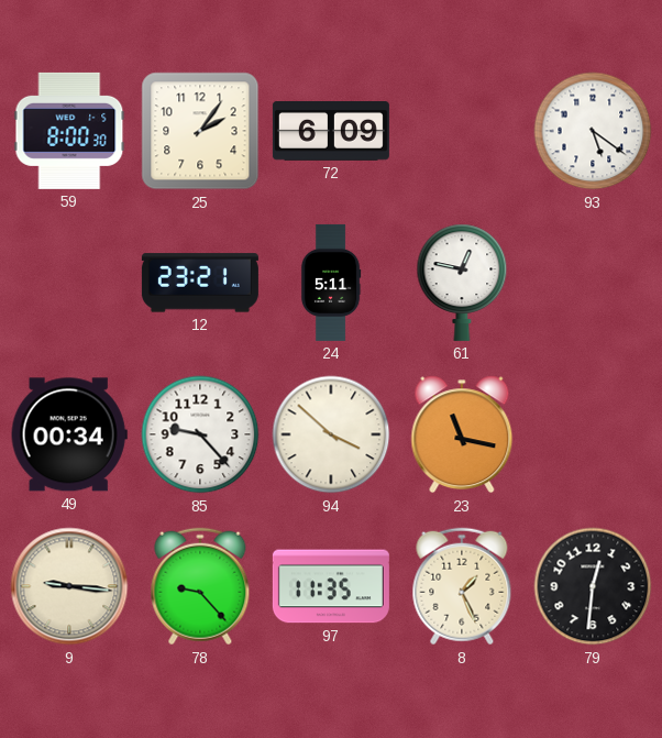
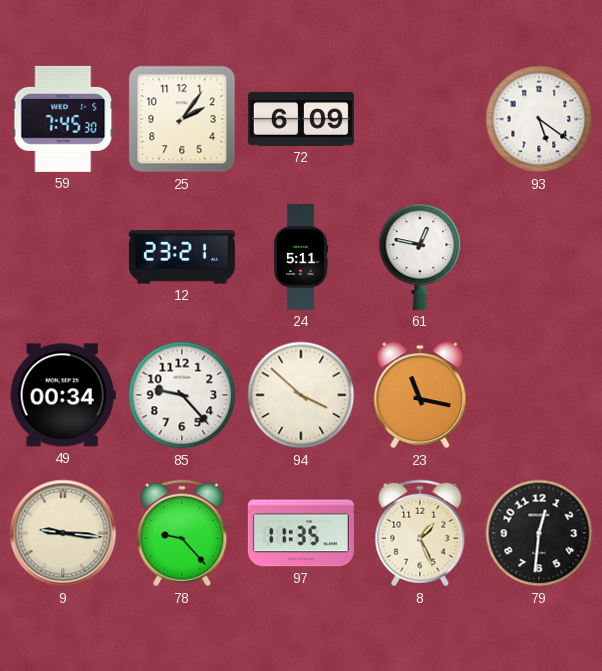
59: 8:00 -> 7:45 (63, 119)
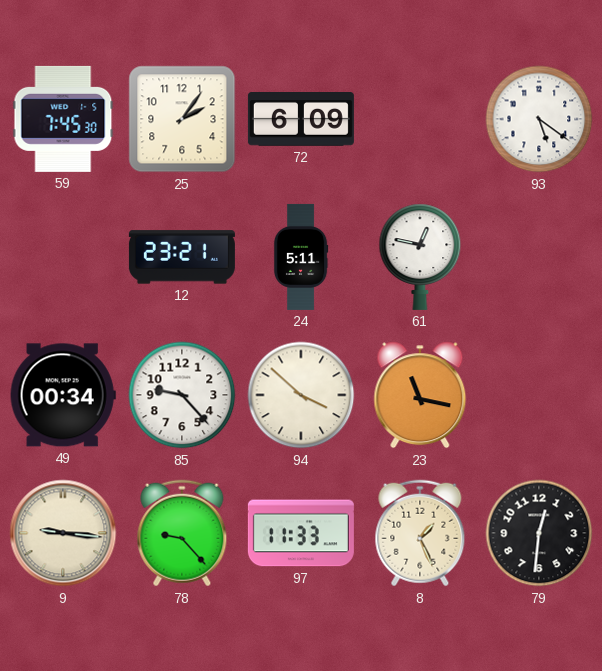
97: 11:35 -> 11:33 (301, 533)
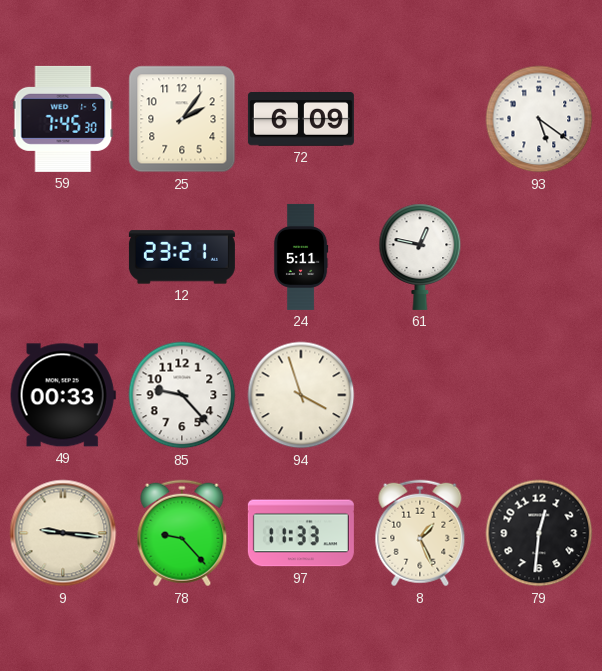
49: 00:34 -> 00:33 (63, 395)
94: 3:52 -> 3:57 (301, 395)
23: 11:17 -> none (420, 395)
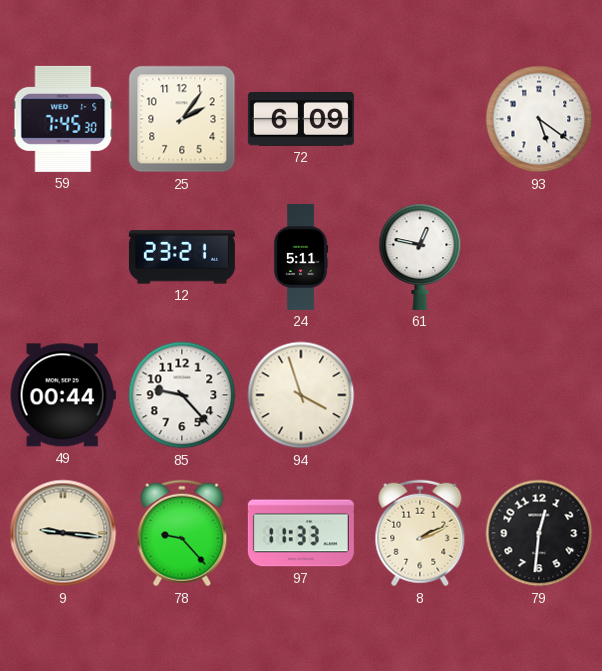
49: 00:33 -> 00:44 (63, 395)
8: 1:26 -> 2:11 (420, 533)
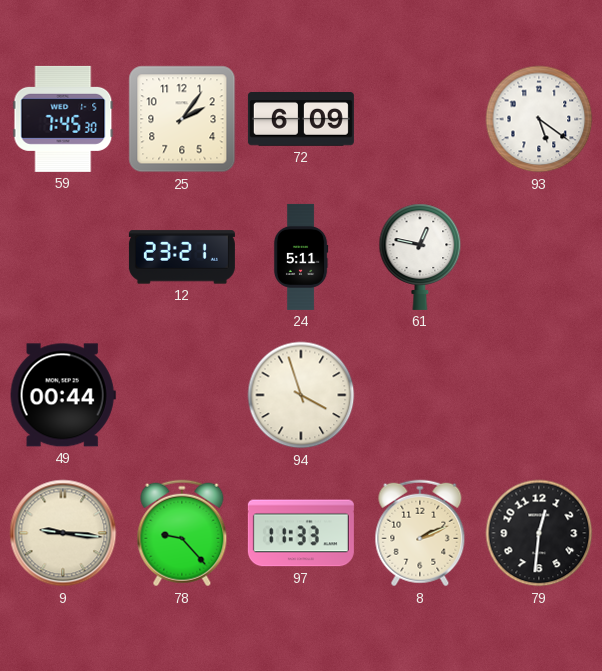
85: 9:23 -> none (182, 395)
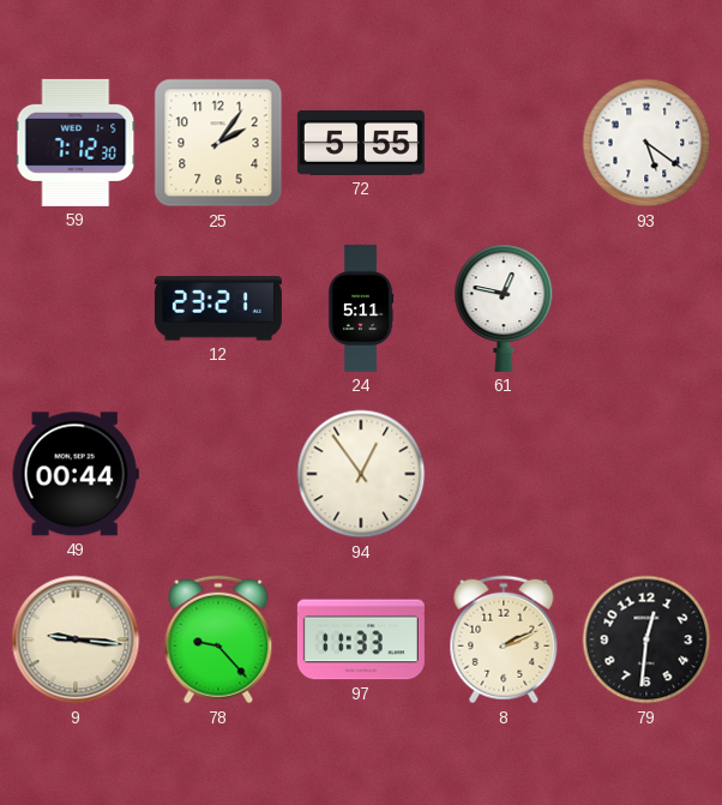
59: 7:45 -> 7:12 (76, 143)
72: 6:09 -> 5:55 (361, 144)
94: 3:57 -> 12:54 (361, 474)
